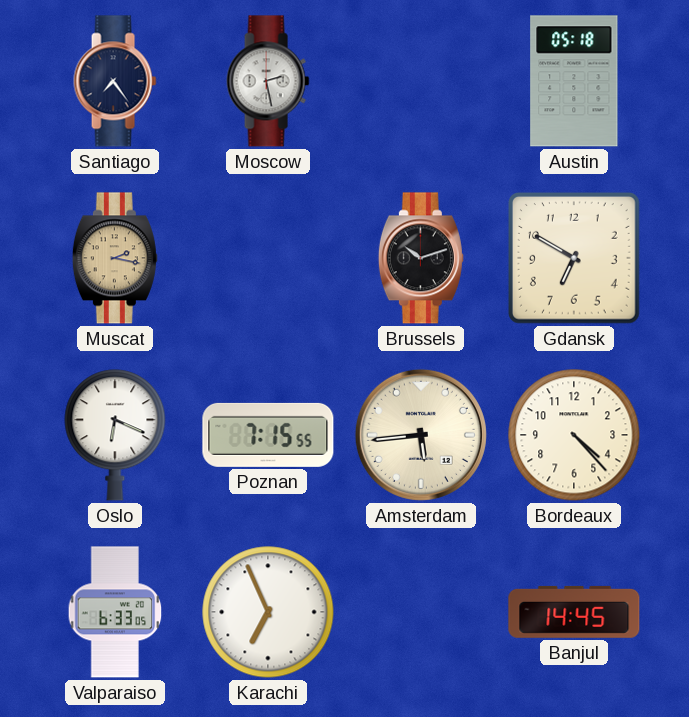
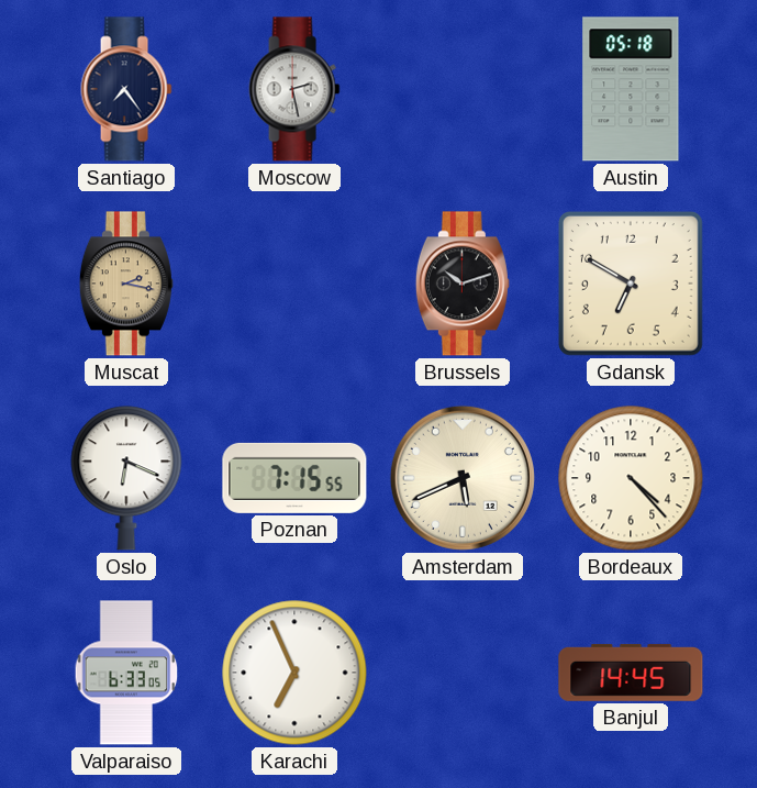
Amsterdam: 5:44 -> 5:41 (463, 478)
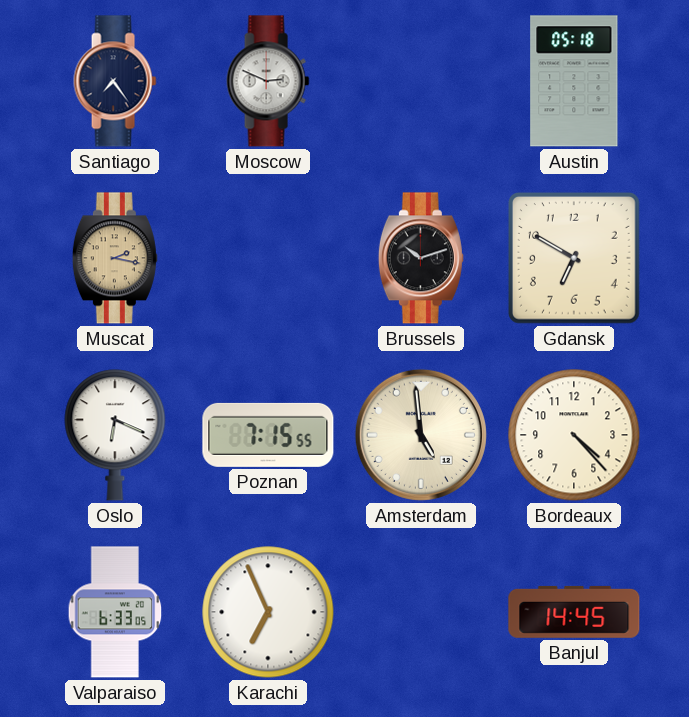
Moscow: 2:28 -> 2:49 (268, 81)
Amsterdam: 5:41 -> 4:59 (421, 435)
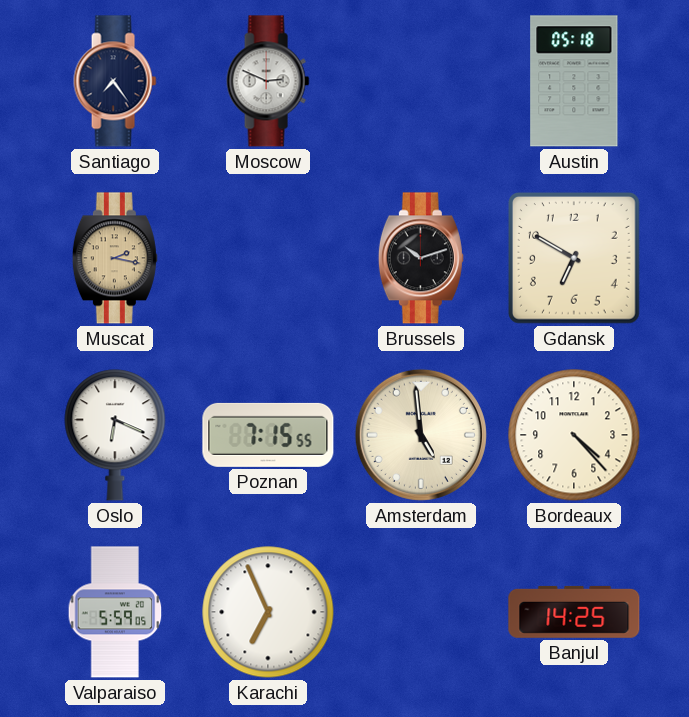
Valparaiso: 6:33 -> 5:59 (115, 612)
Banjul: 14:45 -> 14:25 (574, 612)
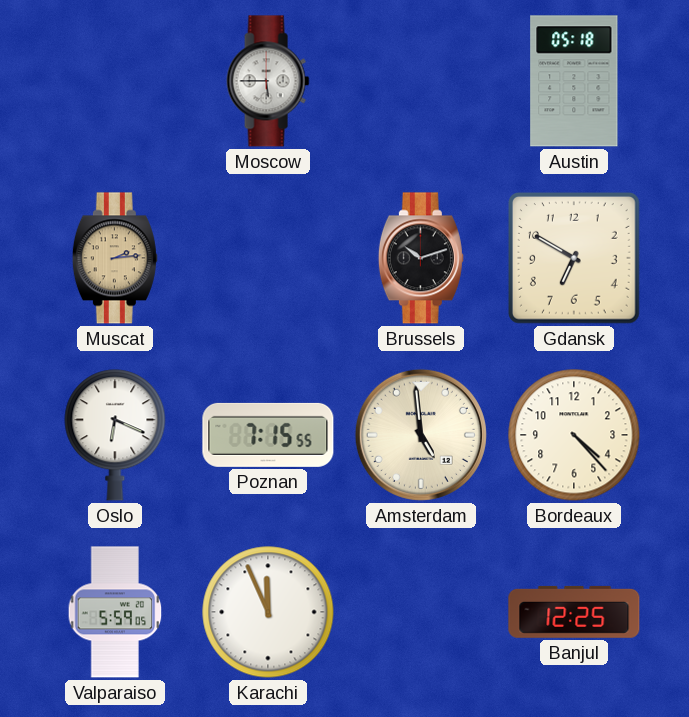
Santiago: 7:24 -> none (115, 81)
Moscow: 2:49 -> 5:45 (268, 81)
Muscat: 2:17 -> 2:14 (115, 258)
Karachi: 6:56 -> 11:56 (268, 612)
Banjul: 14:25 -> 12:25 (574, 612)
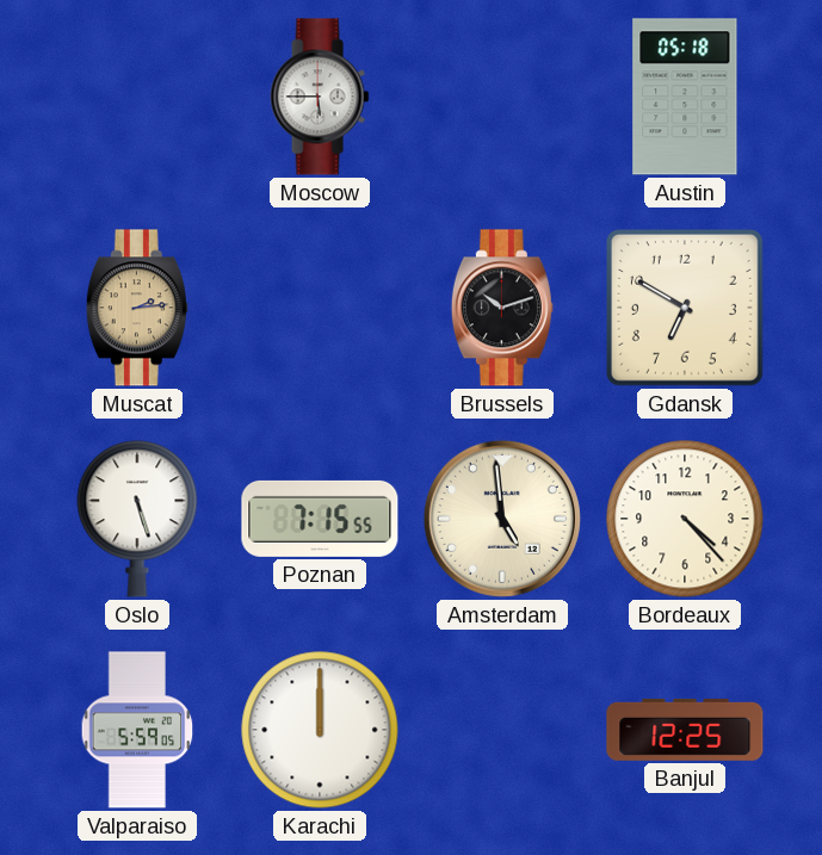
Oslo: 6:19 -> 5:27 (137, 519)
Karachi: 11:56 -> 12:00 (320, 730)
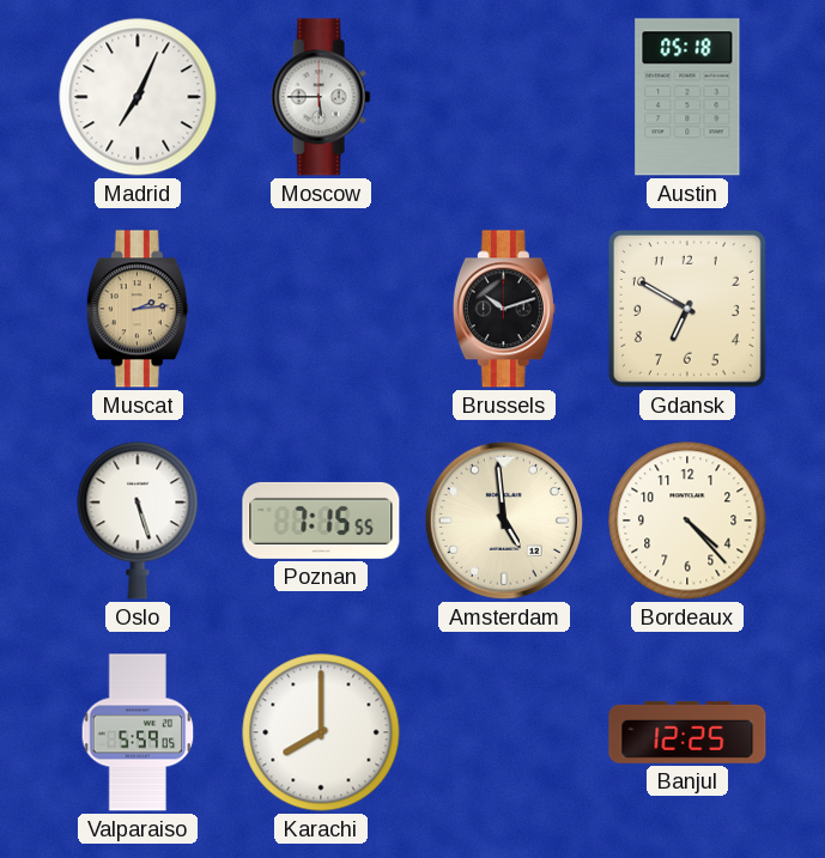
Madrid: none -> 7:04 (138, 97)
Karachi: 12:00 -> 8:00 (321, 732)
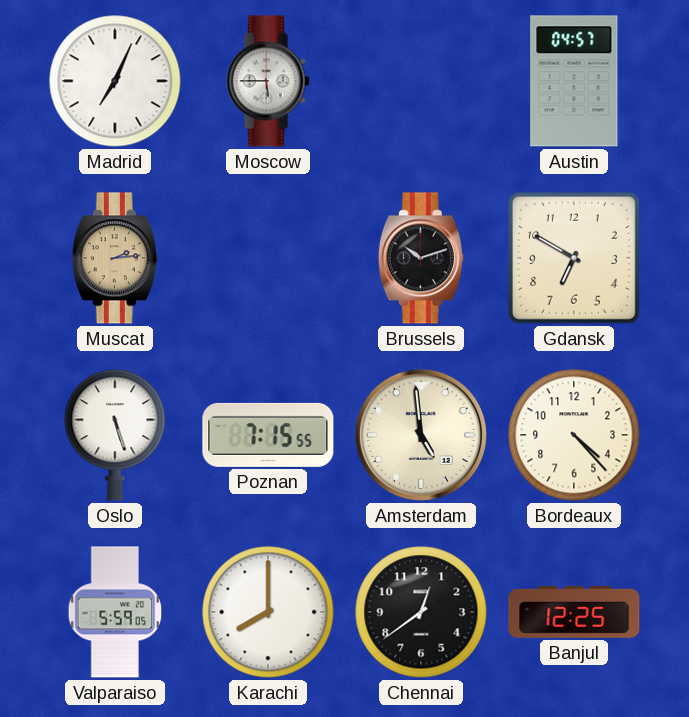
Austin: 05:18 -> 04:57 (574, 81)
Chennai: none -> 12:39 (421, 612)
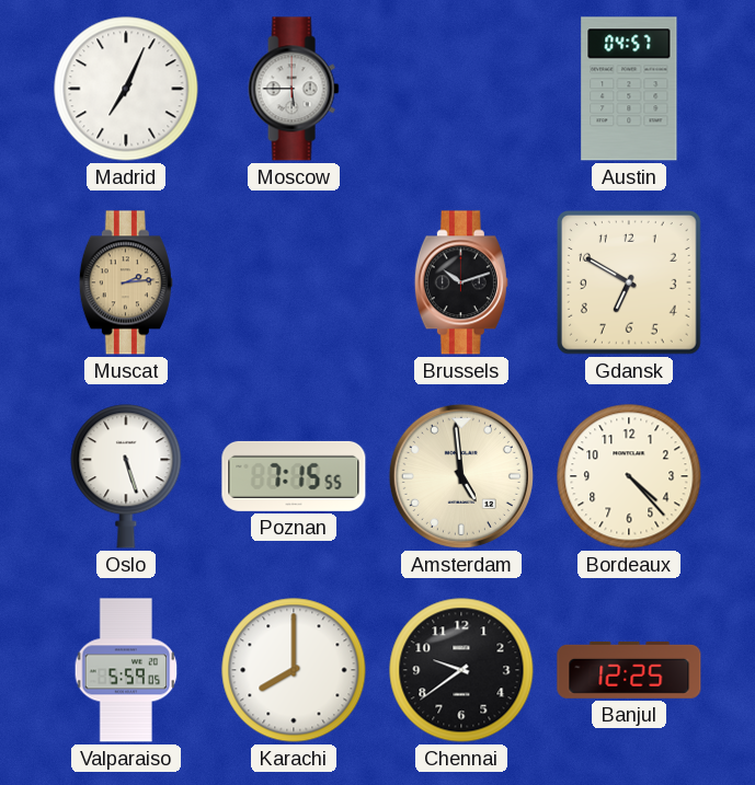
Chennai: 12:39 -> 9:39 (461, 670)
